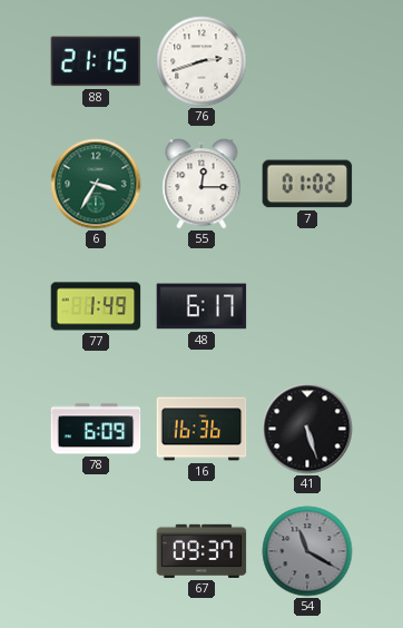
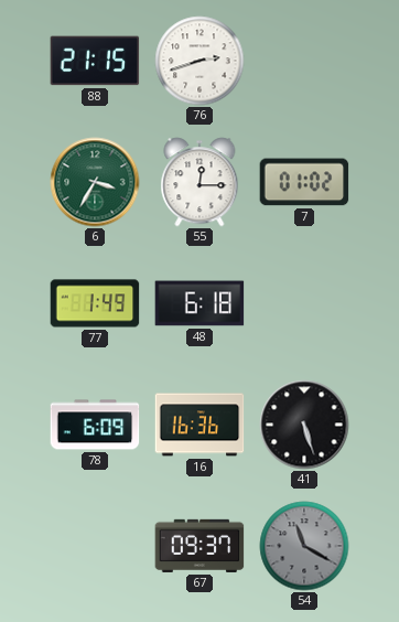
48: 6:17 -> 6:18 (199, 303)
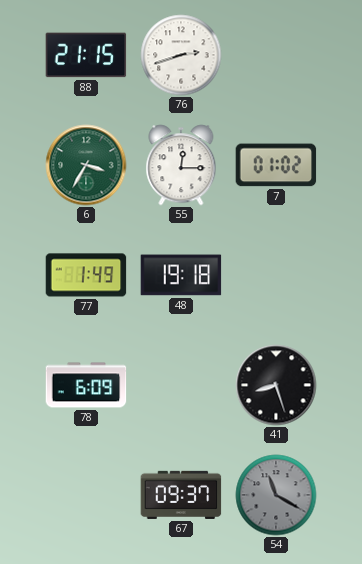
48: 6:18 -> 19:18 (181, 275)
16: 16:36 -> none (199, 425)
41: 5:27 -> 8:27 (276, 385)
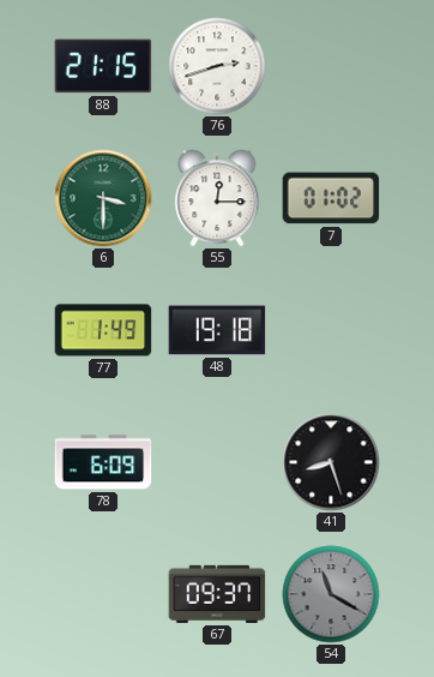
6: 3:35 -> 3:30 (103, 198)
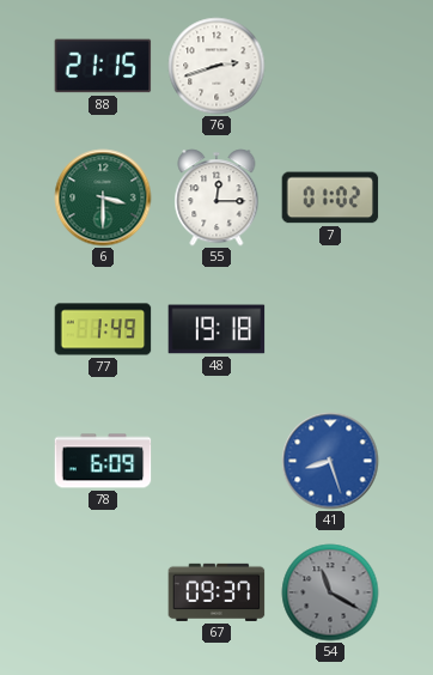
41 dial: black -> blue (330, 461)
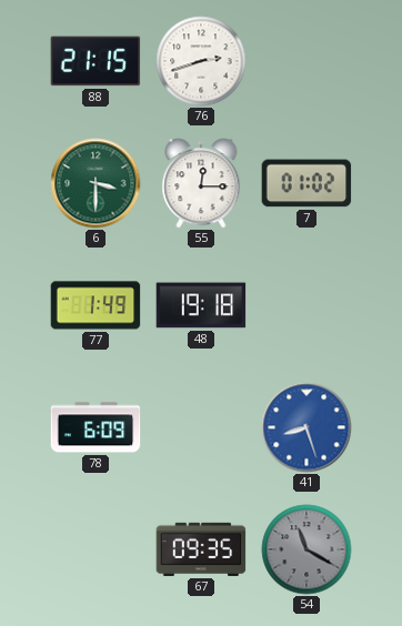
67: 09:37 -> 09:35 (201, 549)
